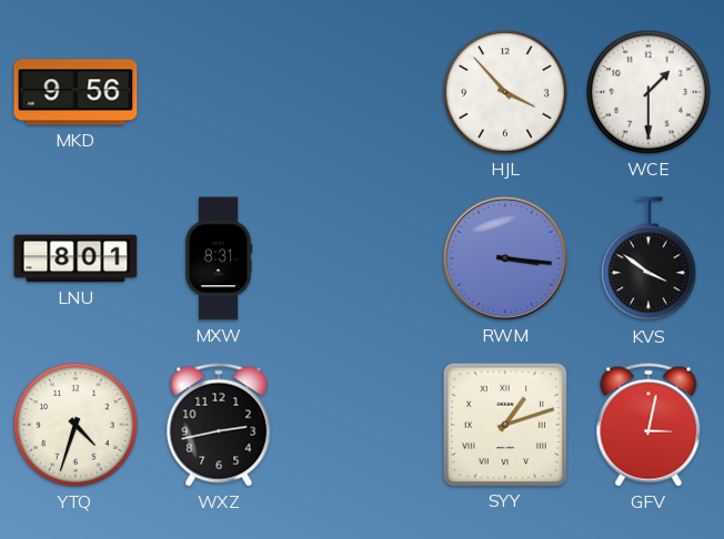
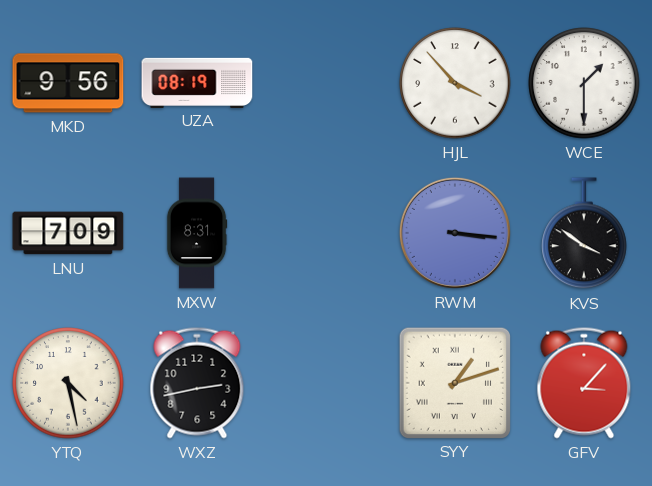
UZA: none -> 08:19 (197, 82)
LNU: 8:01 -> 7:09 (68, 233)
YTQ: 4:33 -> 4:28 (68, 383)
GFV: 3:02 -> 3:07 (584, 383)
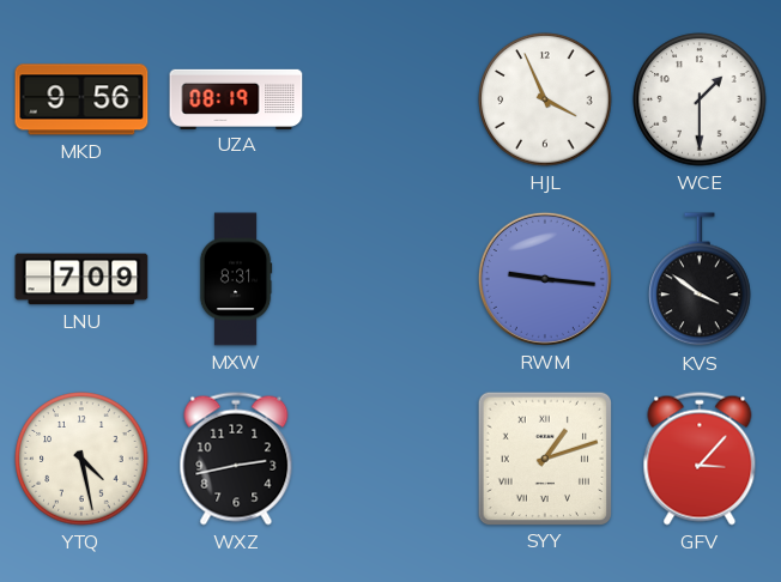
HJL: 3:53 -> 3:56 (545, 99)
RWM: 3:16 -> 9:16 (545, 279)
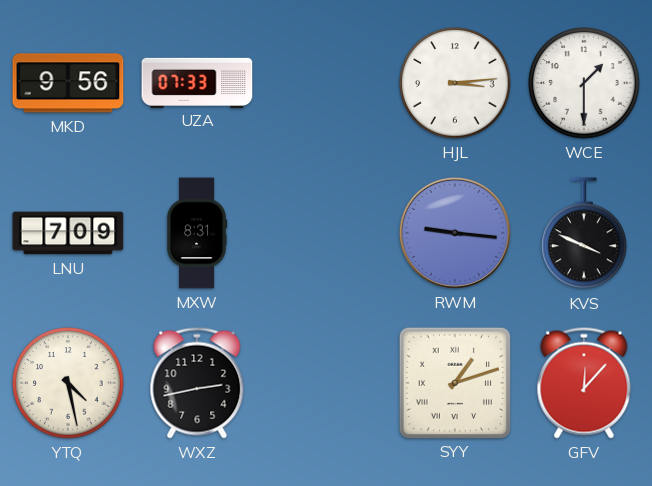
UZA: 08:19 -> 07:33 (197, 82)
HJL: 3:56 -> 3:14 (455, 83)
KVS: 3:51 -> 3:49 (584, 234)
GFV: 3:07 -> 12:07 (584, 383)
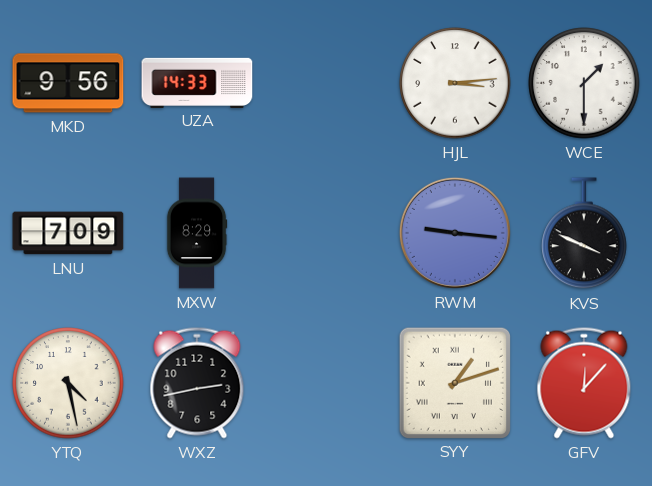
UZA: 07:33 -> 14:33 (197, 82)
MXW: 8:31 -> 8:29 (197, 233)
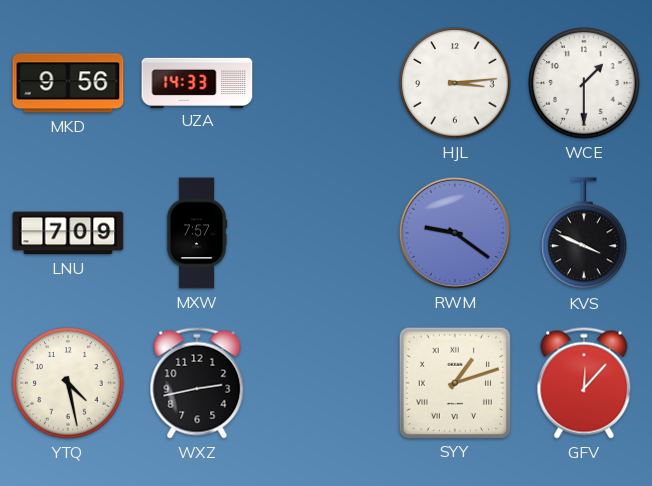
MXW: 8:29 -> 7:57 (197, 233)
RWM: 9:16 -> 9:21 (455, 233)
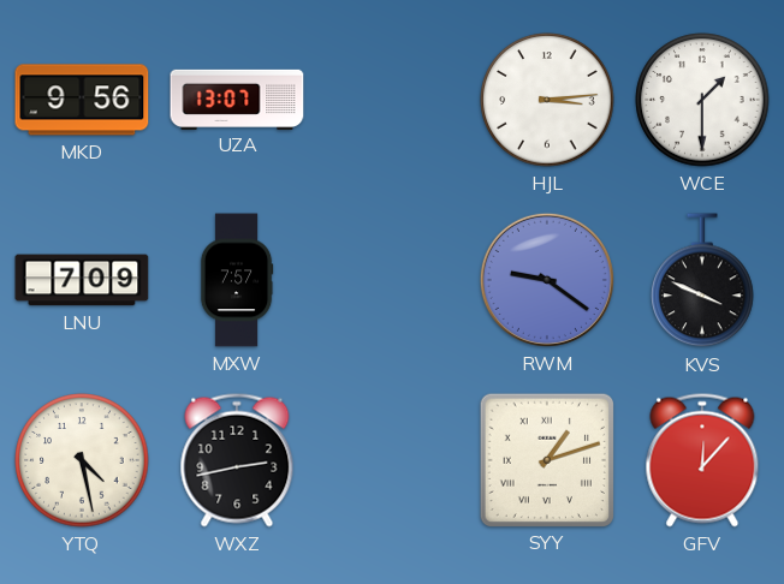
UZA: 14:33 -> 13:07 (237, 99)
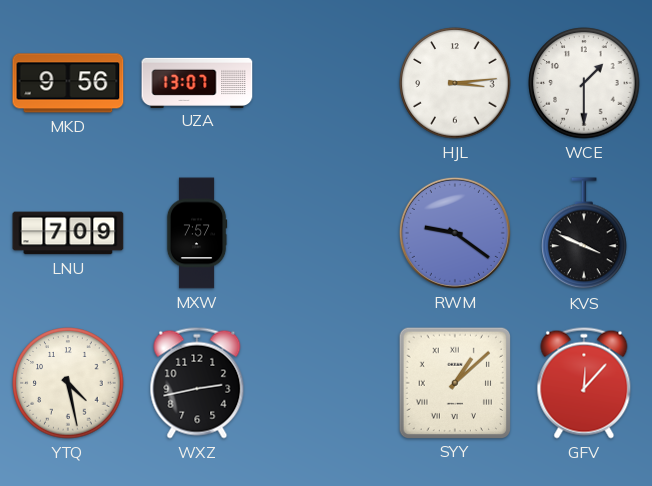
SYY: 1:12 -> 1:08 (454, 382)
